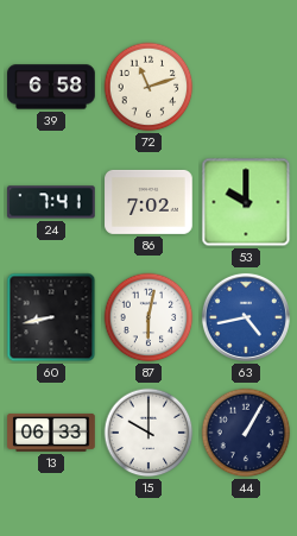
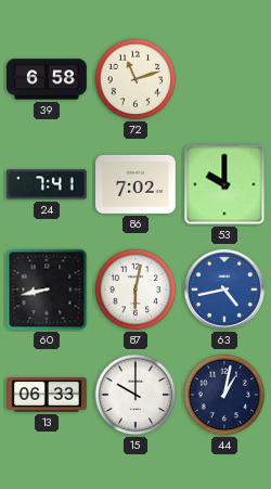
44: 1:05 -> 1:02 (224, 395)
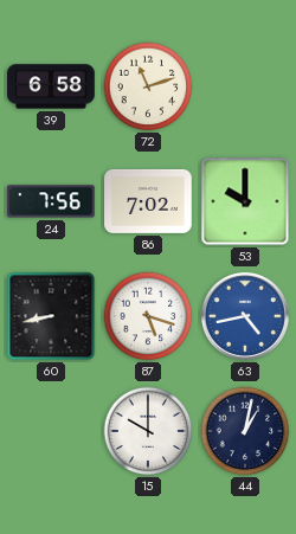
24: 7:41 -> 7:56 (52, 201)
87: 6:02 -> 5:18 (148, 316)
13: 06:33 -> none (47, 395)
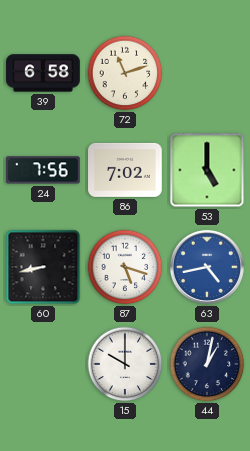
53: 10:00 -> 5:00 (207, 170)
